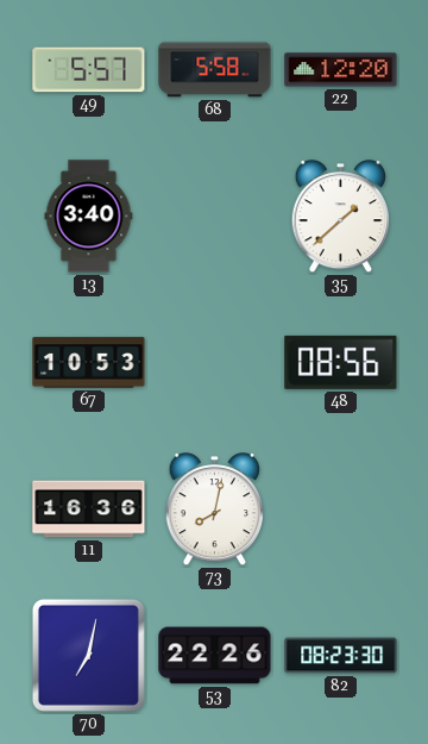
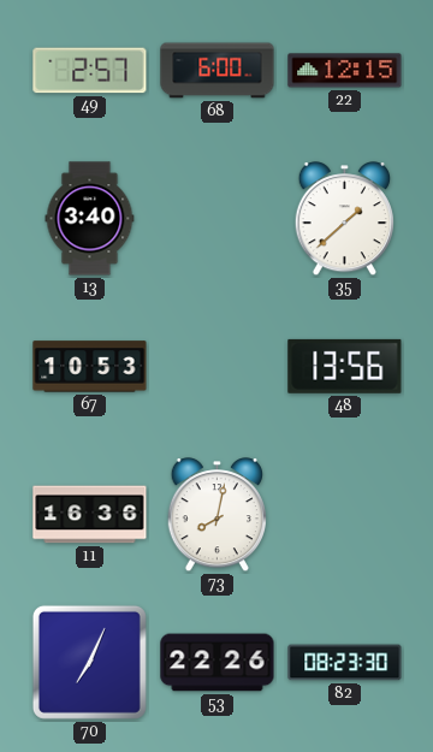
49: 5:57 -> 2:57 (90, 71)
68: 5:58 -> 6:00 (218, 71)
22: 12:20 -> 12:15 (345, 71)
48: 08:56 -> 13:56 (345, 366)
70: 7:02 -> 7:04 (89, 662)
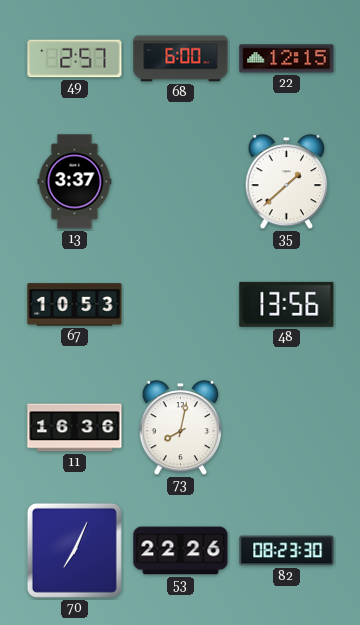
13: 3:40 -> 3:37 (75, 182)
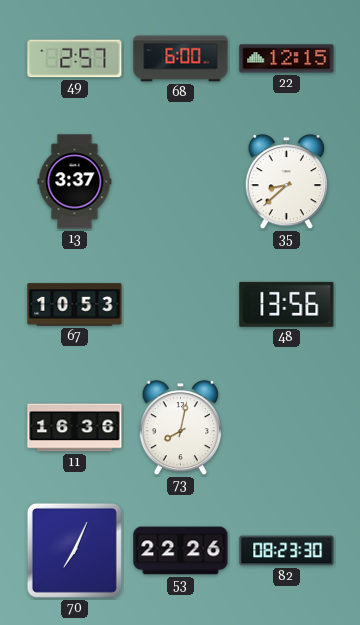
35: 1:38 -> 8:38 (286, 182)
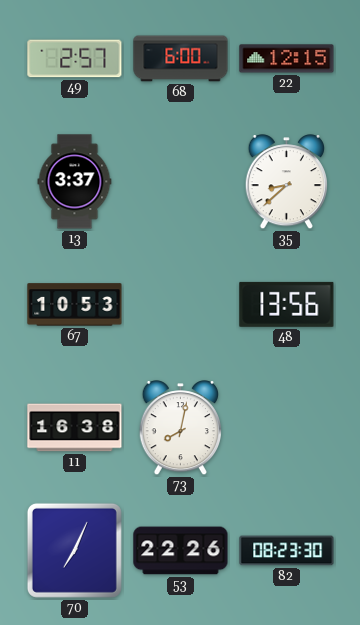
11: 16:36 -> 16:38 (75, 428)
